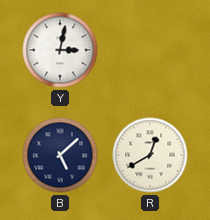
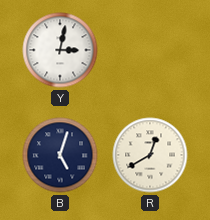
B: 5:08 -> 5:03 (60, 155)
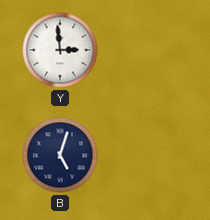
Y: 3:02 -> 2:59 (60, 50)
R: 12:40 -> none (150, 155)
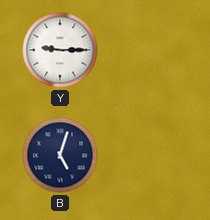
Y: 2:59 -> 9:15 (60, 50)
